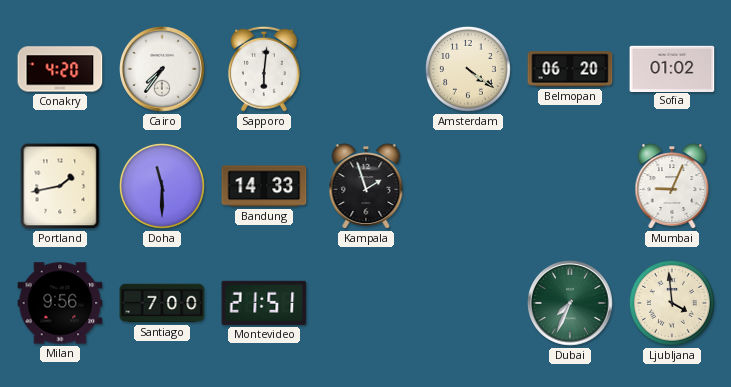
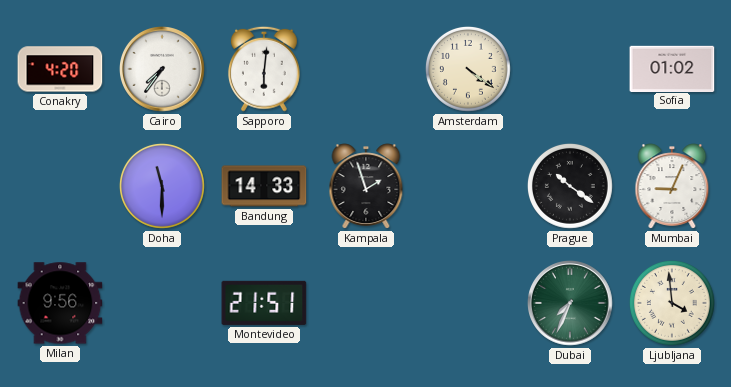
Belmopan: 06:20 -> none (570, 69)
Portland: 1:43 -> none (60, 186)
Prague: none -> 10:21 (570, 186)
Santiago: 7:00 -> none (162, 303)
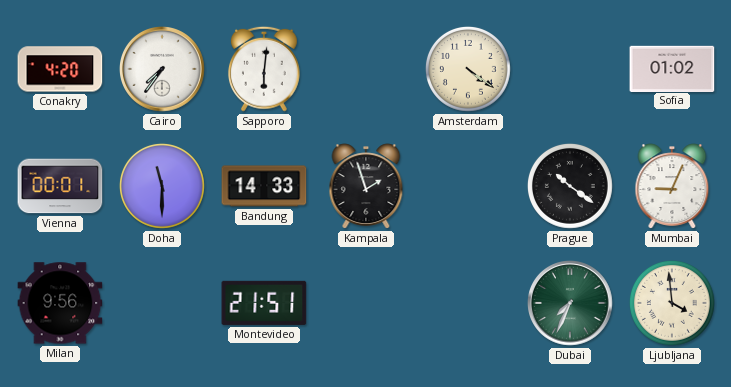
Vienna: none -> 00:01 (60, 186)
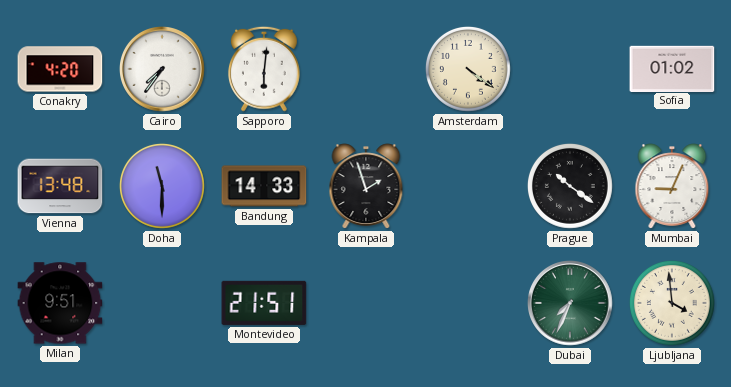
Vienna: 00:01 -> 13:48 (60, 186)
Milan: 9:56 -> 9:51 (60, 303)
